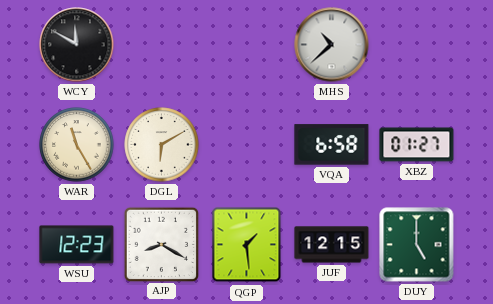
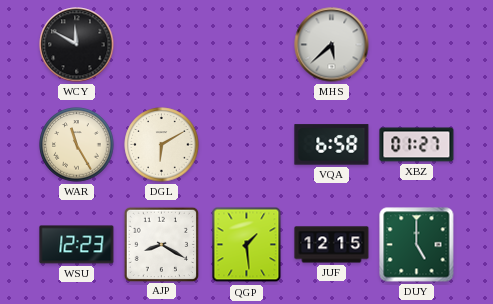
MHS: 10:38 -> 5:38 (332, 45)
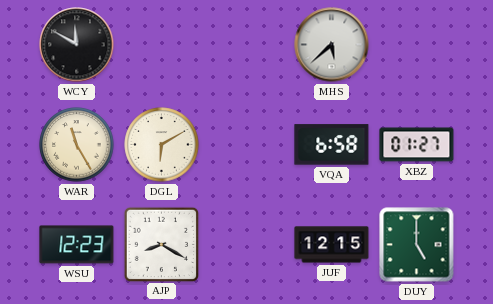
QGP: 1:29 -> none (247, 245)
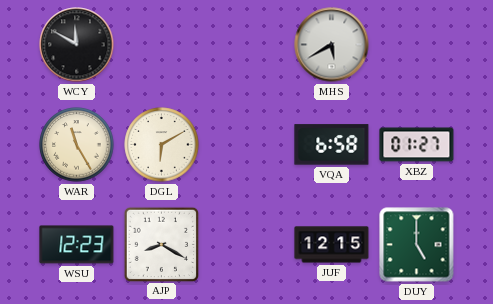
MHS: 5:38 -> 5:40 (332, 45)
